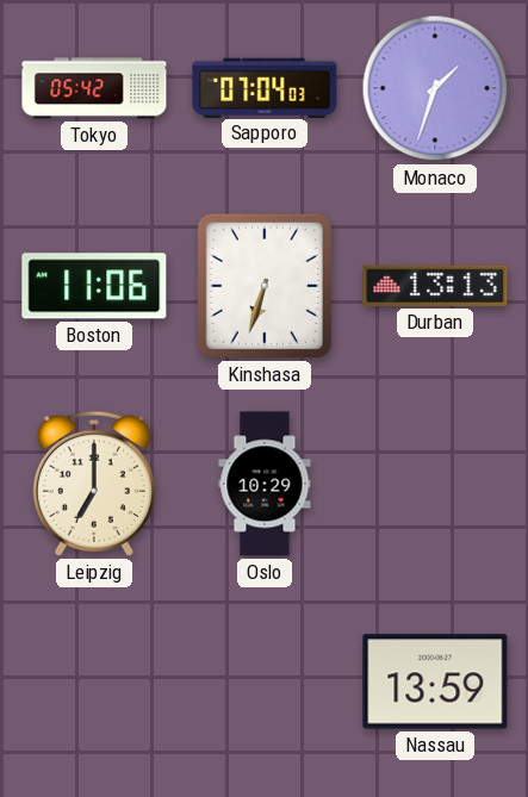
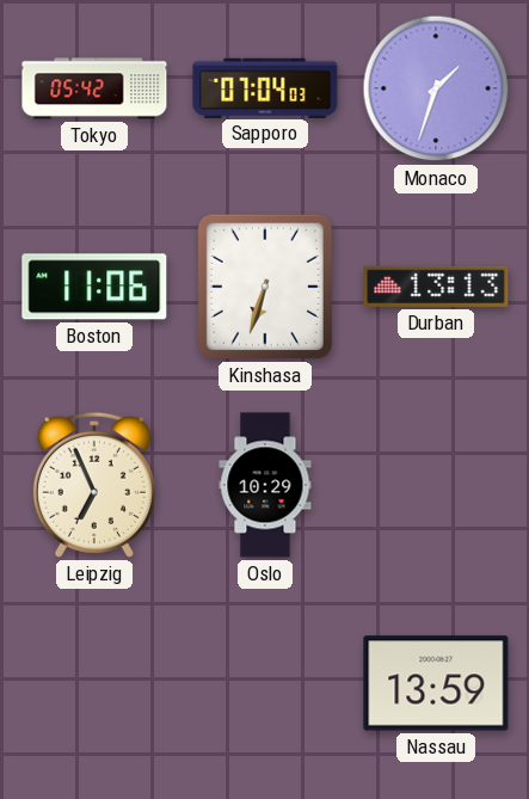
Leipzig: 7:00 -> 6:56 (94, 485)
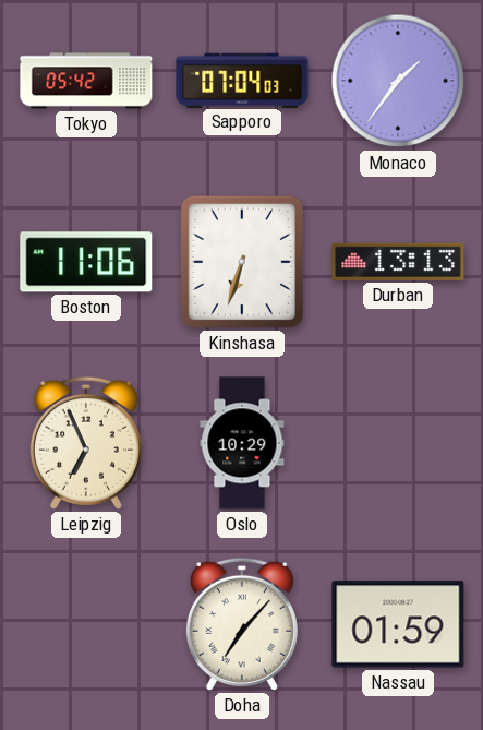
Monaco: 1:33 -> 1:36 (398, 81)
Doha: none -> 7:07 (242, 624)
Nassau: 13:59 -> 01:59 (398, 624)
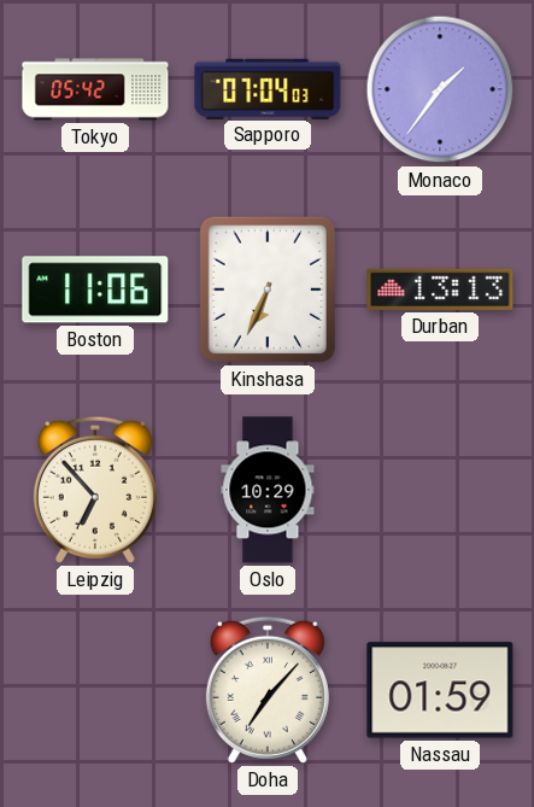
Kinshasa: 6:33 -> 6:34 (268, 290)
Leipzig: 6:56 -> 6:53 (95, 490)
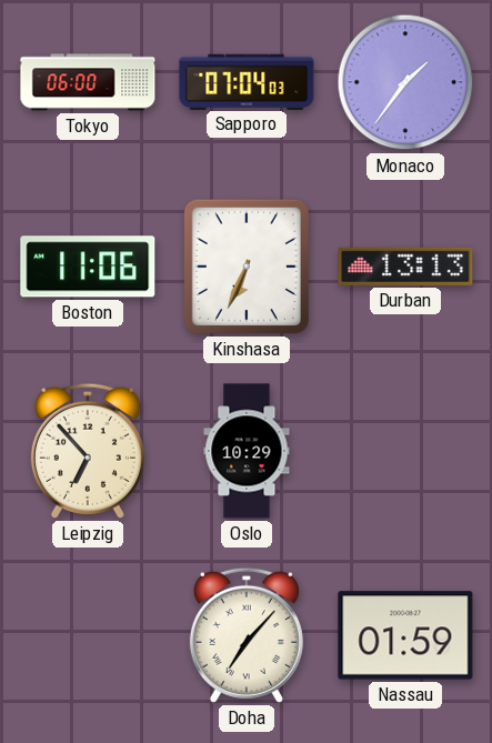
Tokyo: 05:42 -> 06:00 (88, 82)
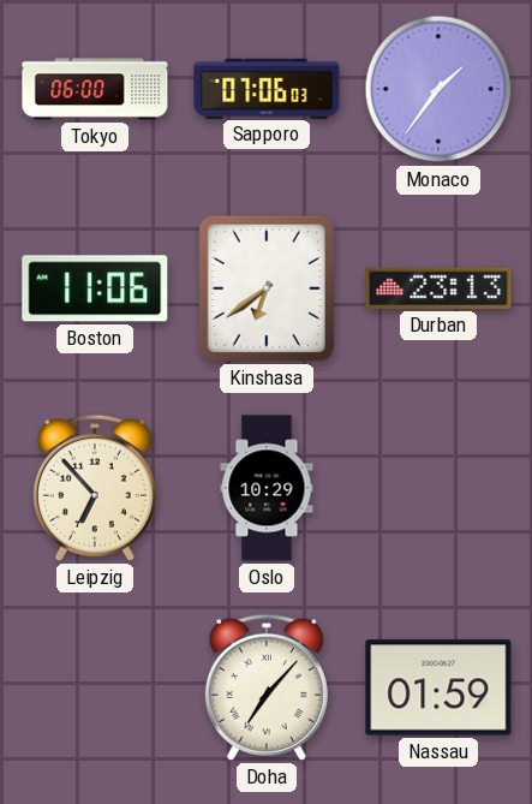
Sapporo: 07:04 -> 07:06 (267, 88)
Kinshasa: 6:34 -> 6:39 (267, 288)
Durban: 13:13 -> 23:13 (438, 288)
